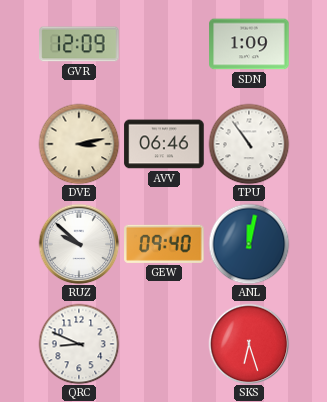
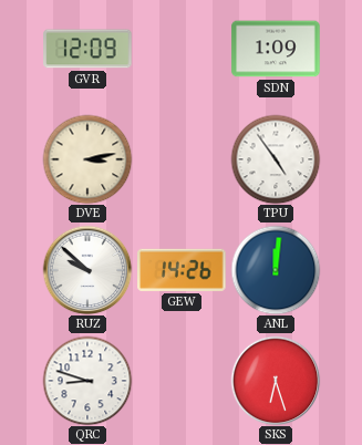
AVV: 06:46 -> none (164, 144)
TPU: 10:54 -> 4:54 (276, 159)
GEW: 09:40 -> 14:26 (182, 270)
ANL: 12:02 -> 12:01 (276, 270)
QRC: 8:49 -> 8:48 (87, 381)
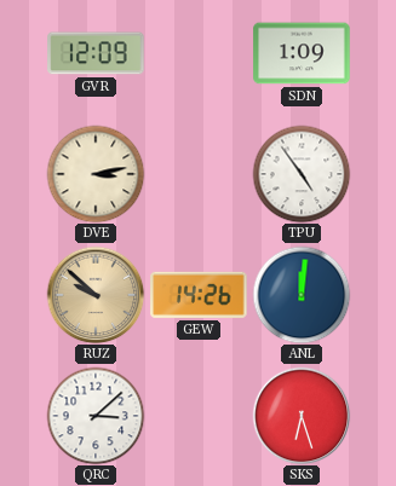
RUZ dial: white -> champagne (96, 295)
QRC: 8:48 -> 3:08 (96, 416)
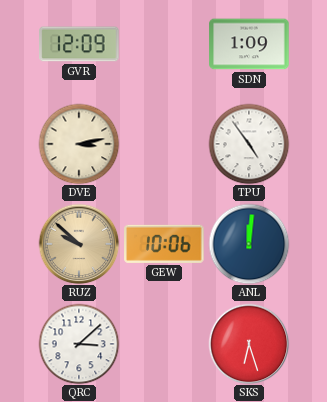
GEW: 14:26 -> 10:06 (164, 244)
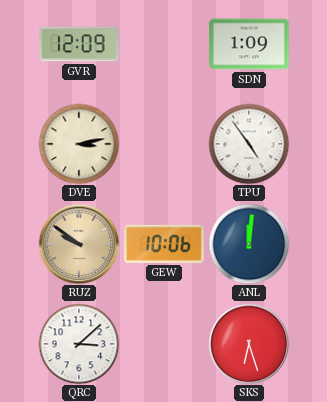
RUZ: 9:52 -> 9:51 (79, 244)
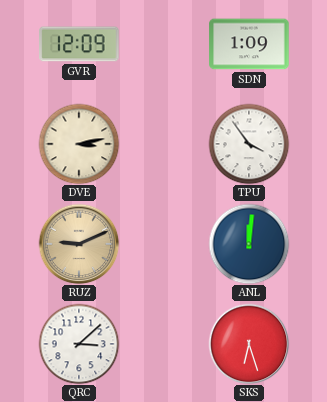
TPU: 4:54 -> 3:54 (249, 144)
RUZ: 9:51 -> 9:11 (79, 244)
GEW: 10:06 -> none (164, 244)
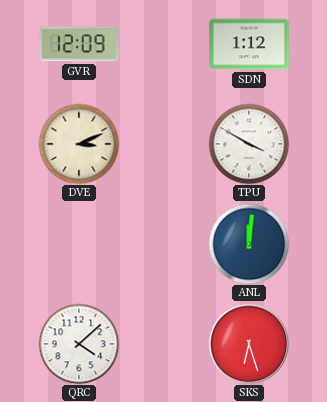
SDN: 1:09 -> 1:12 (249, 44)
DVE: 3:13 -> 3:11 (79, 144)
TPU: 3:54 -> 3:50 (249, 144)
RUZ: 9:11 -> none (79, 244)
QRC: 3:08 -> 4:08 (79, 344)
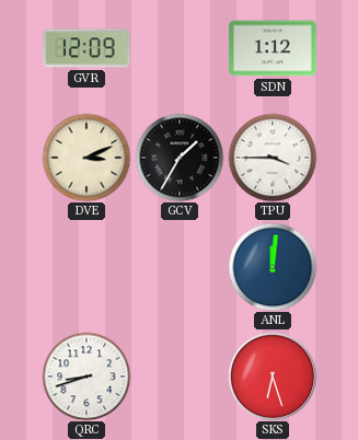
GCV: none -> 1:35 (180, 158)
TPU: 3:50 -> 3:45 (273, 158)
QRC: 4:08 -> 8:42 (86, 377)
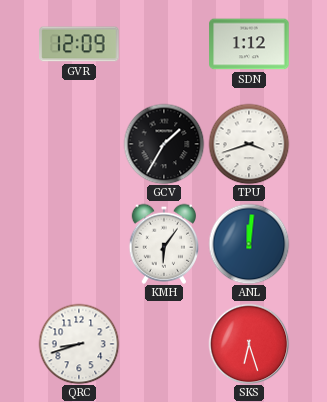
DVE: 3:11 -> none (86, 158)
TPU: 3:45 -> 3:42 (249, 144)
KMH: none -> 6:06 (163, 244)
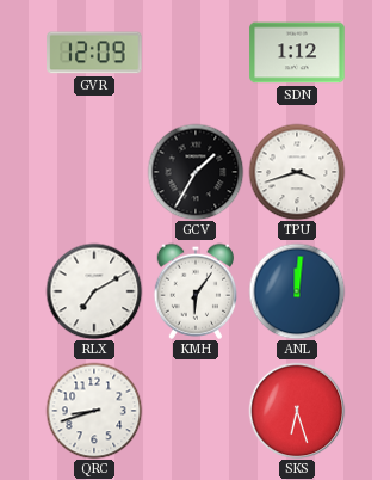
RLX: none -> 7:10 (94, 291)
